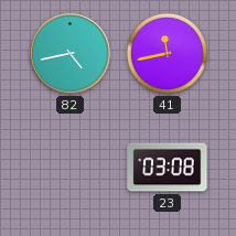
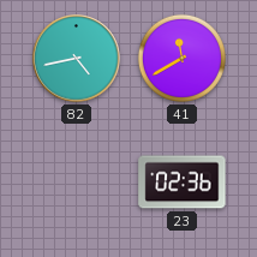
41: 11:43 -> 11:40 (181, 58)
23: 03:08 -> 02:36 (183, 183)
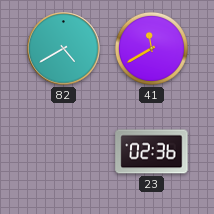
82: 4:43 -> 4:40 (64, 49)
